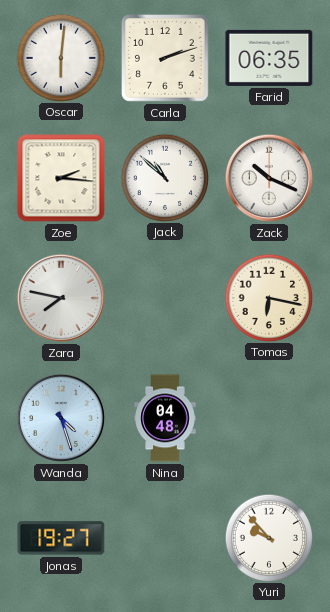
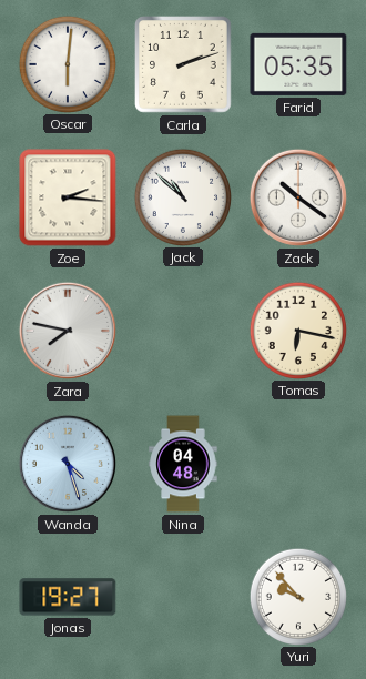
Farid: 06:35 -> 05:35 (298, 64)
Zack: 10:19 -> 10:21 (298, 197)
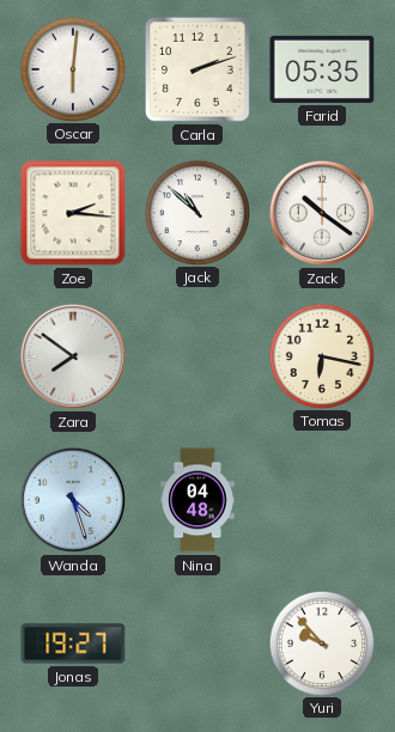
Zara: 7:47 -> 7:51 (73, 356)
